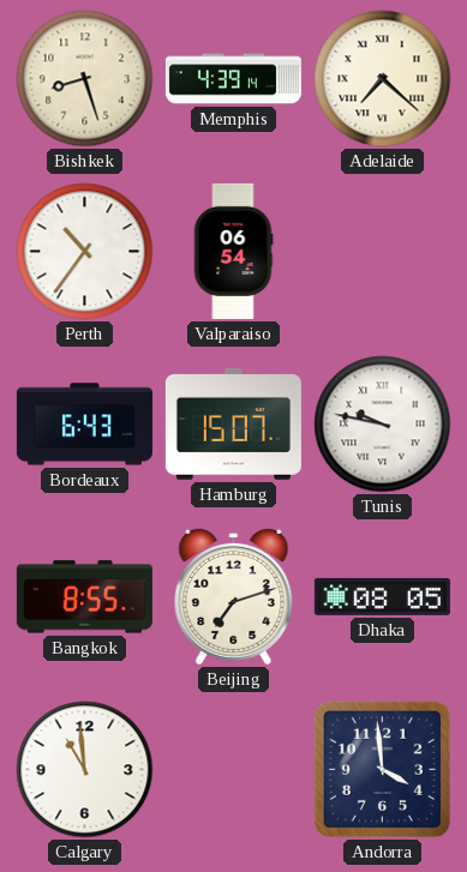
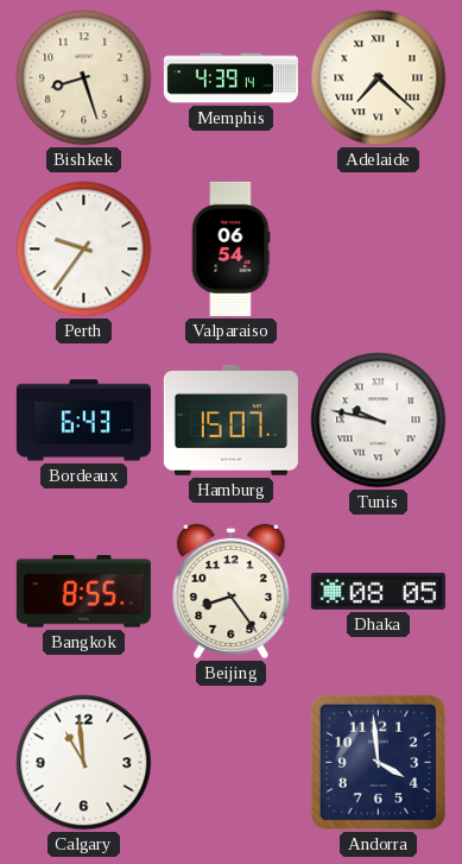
Perth: 10:36 -> 9:36 (84, 250)
Beijing: 7:12 -> 8:24 (232, 591)
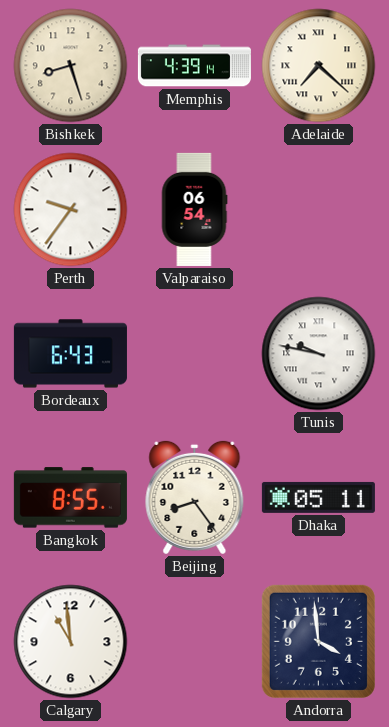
Hamburg: 15:07 -> none (230, 420)
Dhaka: 08:05 -> 05:11 (318, 497)
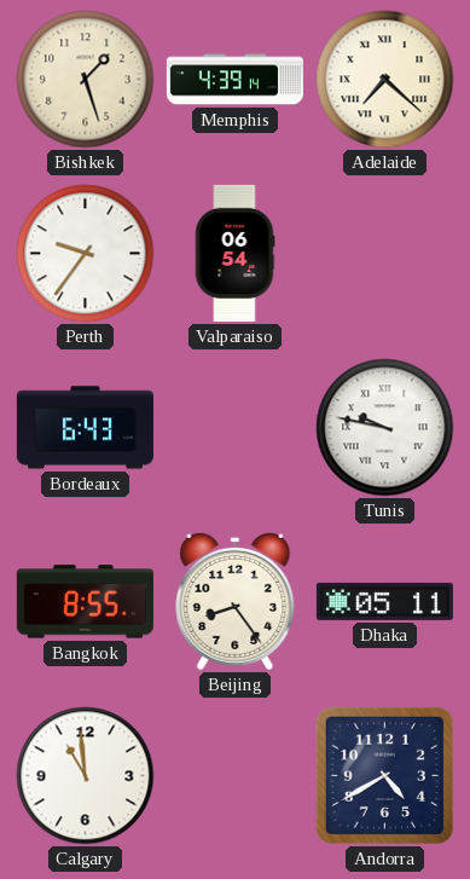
Bishkek: 8:27 -> 1:27 (86, 80)
Andorra: 3:59 -> 4:40 (384, 775)
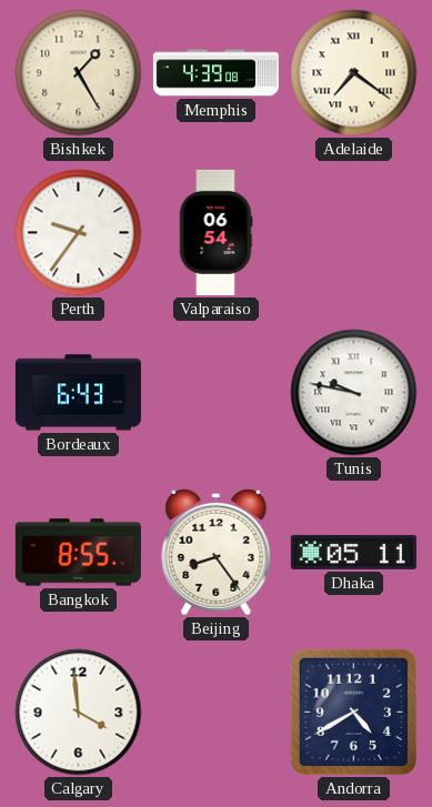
Bishkek: 1:27 -> 1:25 (79, 73)
Memphis: 4:39:14 -> 4:39:08 (215, 73)
Adelaide: 7:22 -> 7:21 (354, 73)
Calgary: 10:59 -> 3:59 (79, 713)
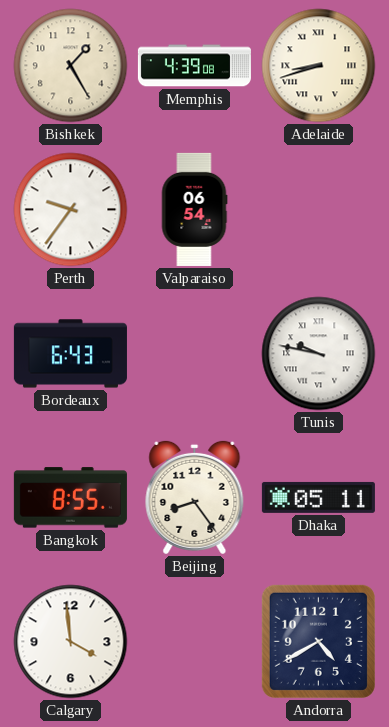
Adelaide: 7:21 -> 8:42 (319, 66)
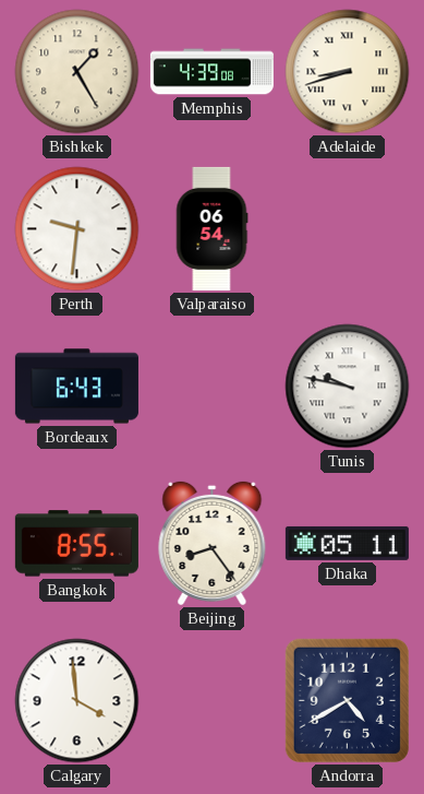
Perth: 9:36 -> 9:31 (77, 229)
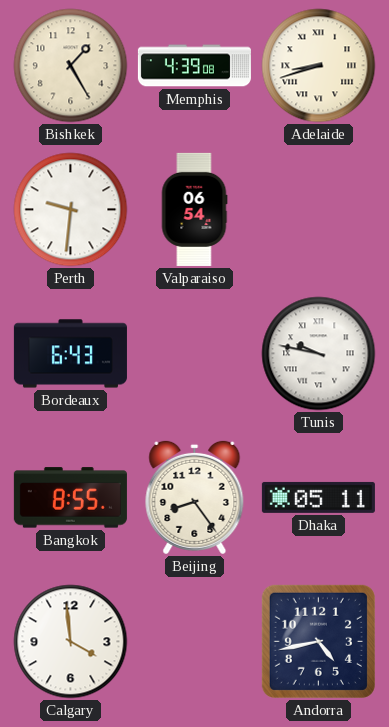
Andorra: 4:40 -> 4:43 (318, 641)
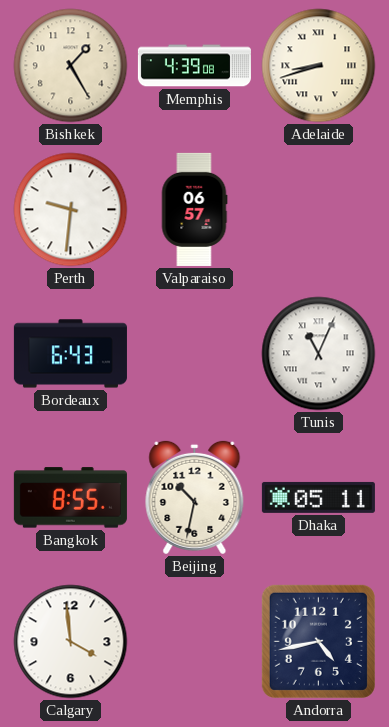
Valparaiso: 06:54 -> 06:57 (194, 209)
Tunis: 9:47 -> 11:04 (319, 354)
Beijing: 8:24 -> 10:32 (195, 497)
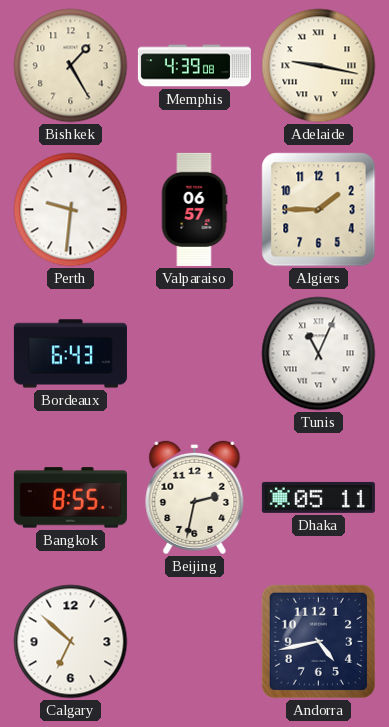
Adelaide: 8:42 -> 9:17 (319, 66)
Algiers: none -> 1:45 (319, 210)
Beijing: 10:32 -> 2:32 (195, 497)
Calgary: 3:59 -> 6:52 (71, 642)
